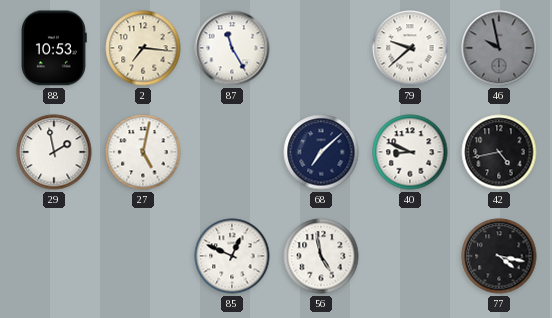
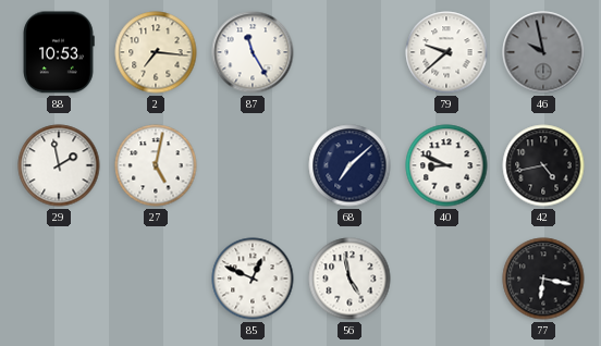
77: 4:17 -> 6:17 (543, 279)
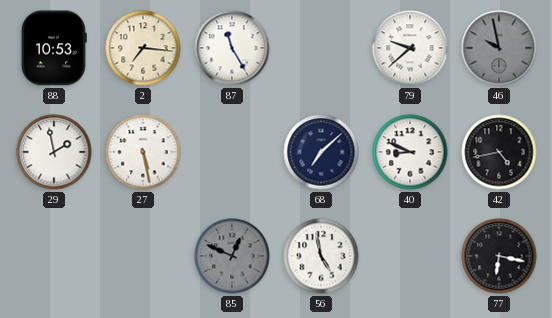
27: 5:02 -> 5:28 (143, 152)
85 dial: white -> grey (232, 256)
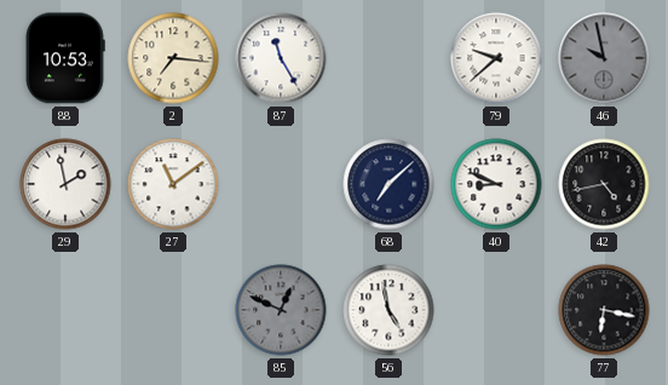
27: 5:28 -> 11:09 (173, 184)
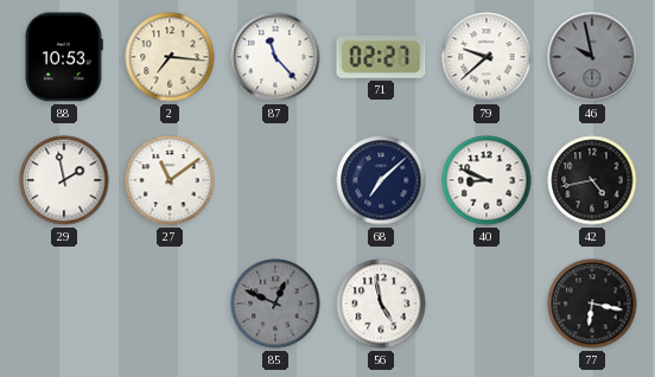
87: 11:25 -> 11:23 (275, 57)
71: none -> 02:27 (381, 58)
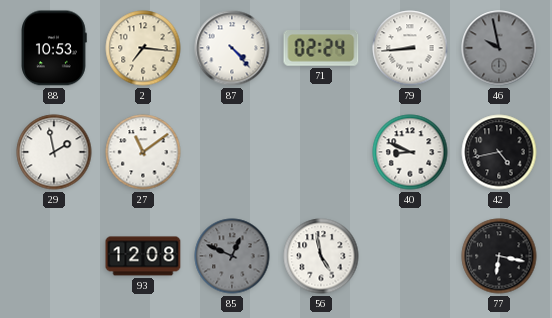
87: 11:23 -> 4:23 (232, 48)
71: 02:27 -> 02:24 (321, 49)
79: 9:38 -> 8:44 (410, 48)
68: 7:08 -> none (381, 180)
93: none -> 12:08 (143, 256)
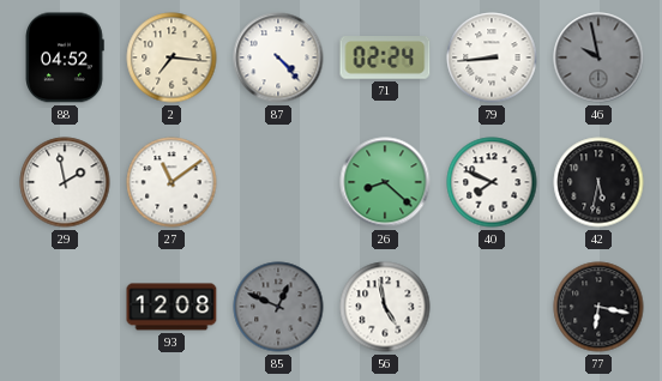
88: 10:53 -> 04:52 (65, 58)
26: none -> 8:22 (385, 182)
40: 8:49 -> 7:49 (492, 182)
42: 4:43 -> 5:32 (598, 182)
